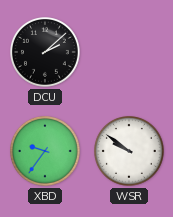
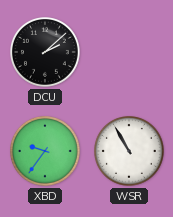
WSR: 9:51 -> 10:55 (130, 152)
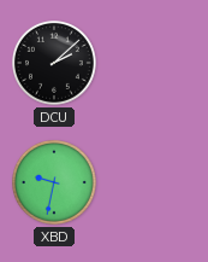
XBD: 9:36 -> 9:32 (55, 184)
WSR: 10:55 -> none (130, 152)
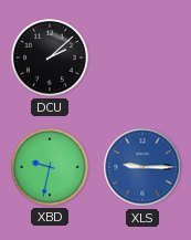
XLS: none -> 9:15 (142, 167)
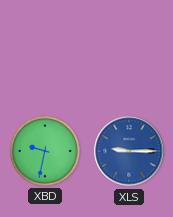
DCU: 2:08 -> none (51, 59)
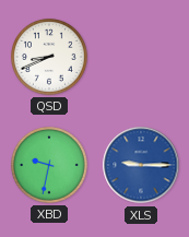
QSD: none -> 8:41 (50, 58)
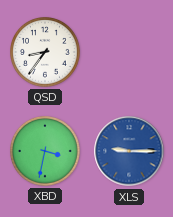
QSD: 8:41 -> 8:36 (46, 53)
XBD: 9:32 -> 3:32 (46, 152)
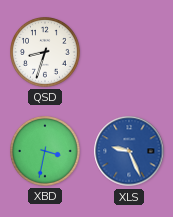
QSD: 8:36 -> 8:33 (46, 53)
XLS: 9:15 -> 9:26 (129, 151)
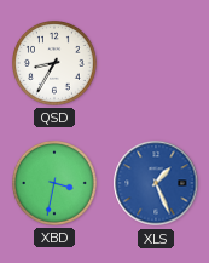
QSD: 8:33 -> 8:35 (56, 64)
XLS: 9:26 -> 1:26 (156, 183)
